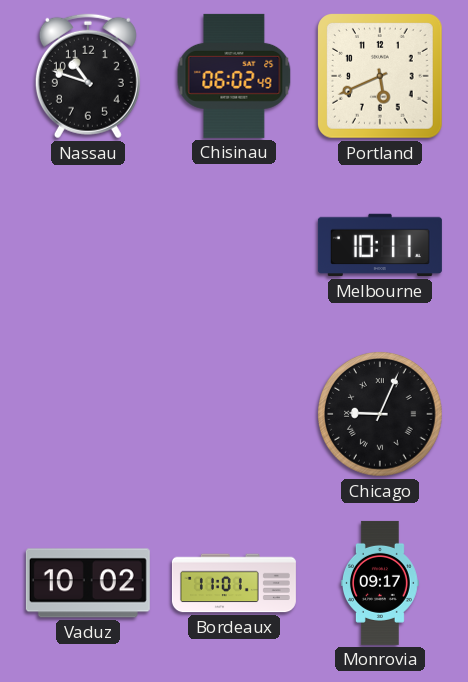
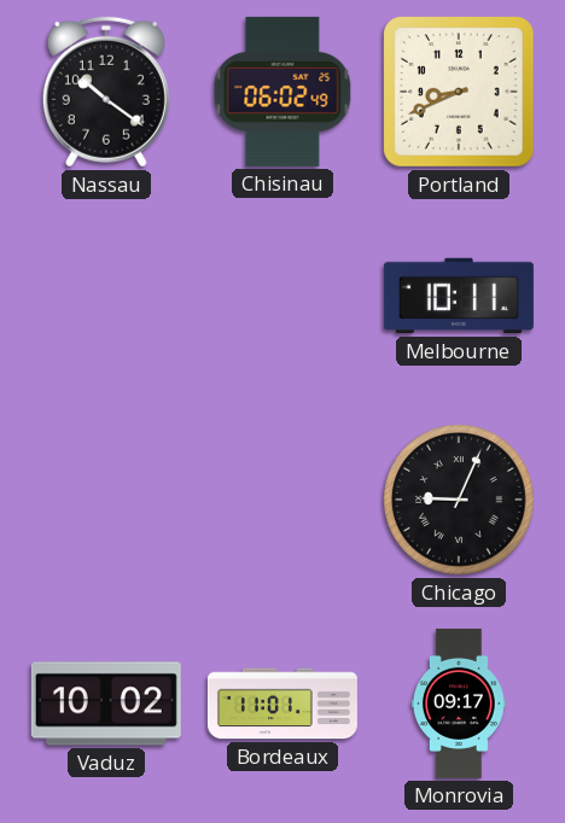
Nassau: 10:48 -> 10:21 (106, 92)
Portland: 5:41 -> 8:41 (460, 93)
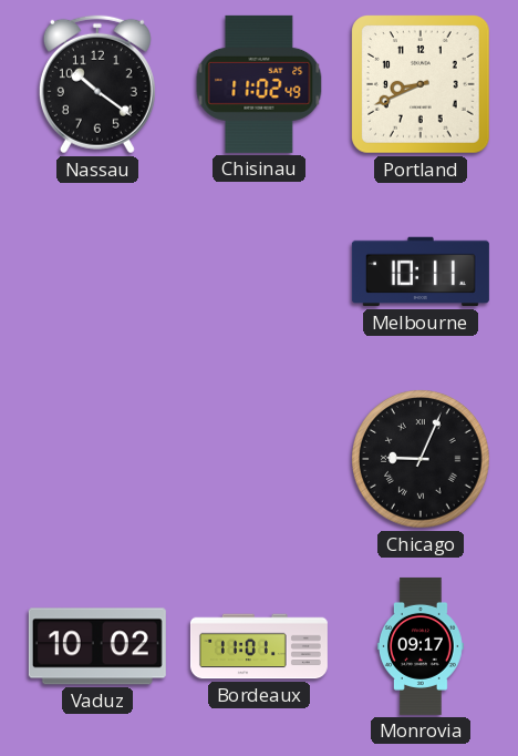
Chisinau: 06:02 -> 11:02 (259, 84)
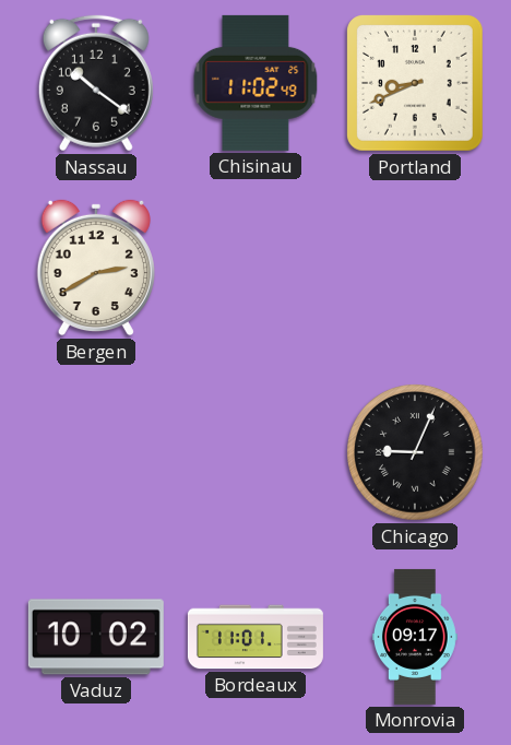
Bergen: none -> 2:40 (96, 268)
Melbourne: 10:11 -> none (421, 272)
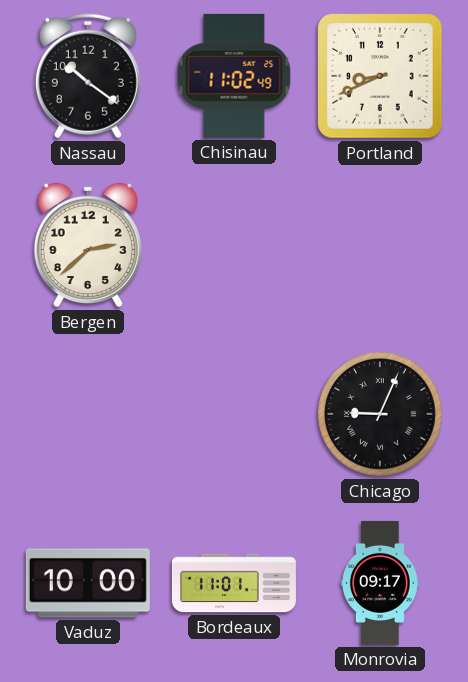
Bergen: 2:40 -> 2:38 (88, 245)
Vaduz: 10:02 -> 10:00 (88, 583)
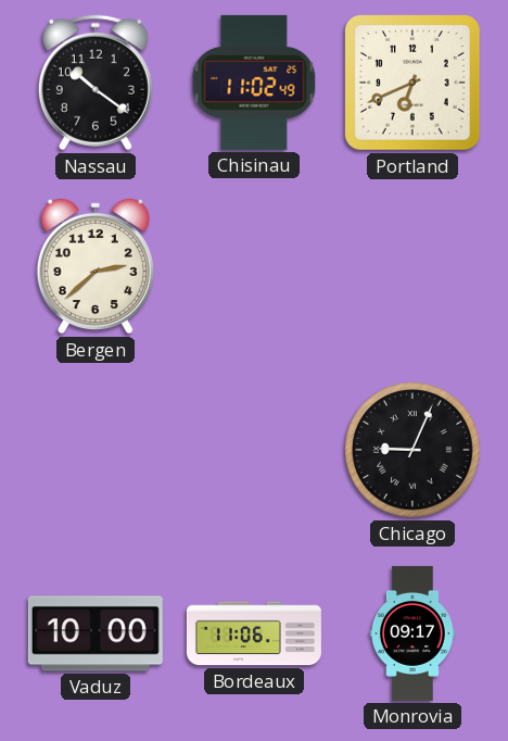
Portland: 8:41 -> 6:41 (414, 84)
Bordeaux: 11:01 -> 11:06 (254, 633)
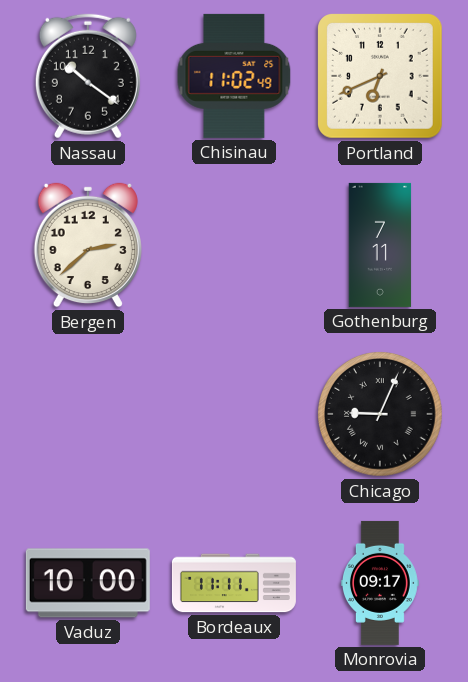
Gothenburg: none -> 7:11 (380, 245)
Bordeaux: 11:06 -> 11:11 (234, 583)
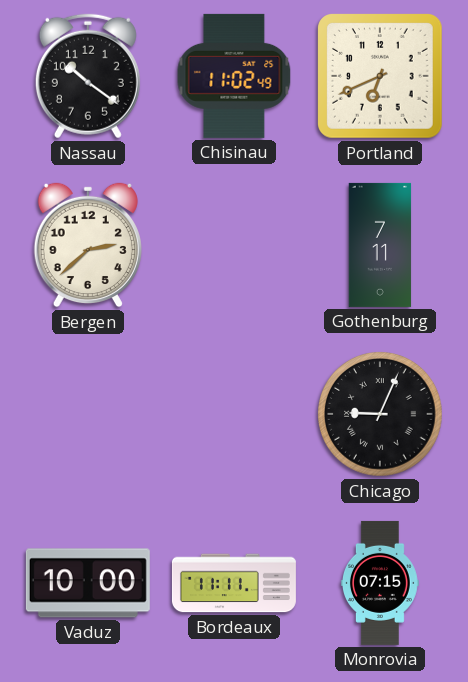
Monrovia: 09:17 -> 07:15 (380, 583)
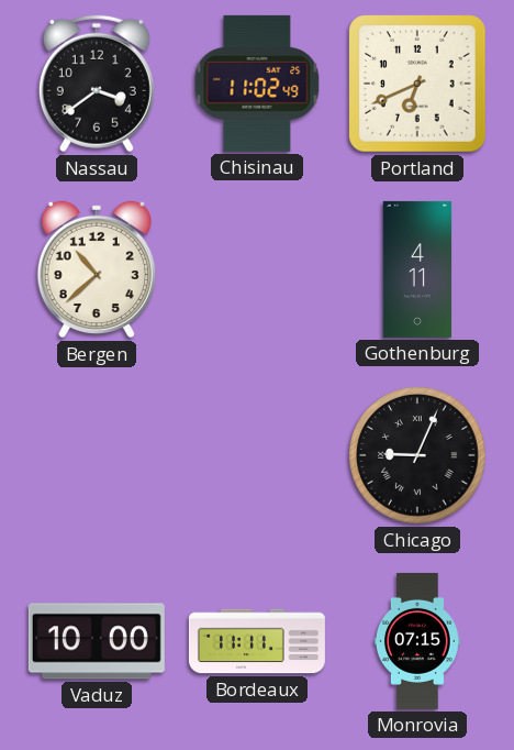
Nassau: 10:21 -> 3:39 (97, 84)
Bergen: 2:38 -> 10:38 (97, 269)
Gothenburg: 7:11 -> 4:11 (417, 269)
